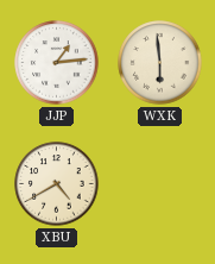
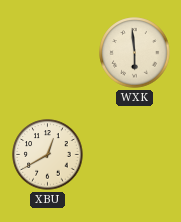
JJP: 1:14 -> none (57, 63)
XBU: 4:40 -> 12:40 (48, 155)
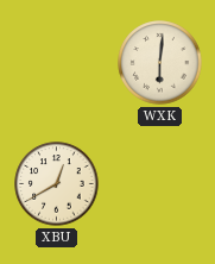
WXK: 5:59 -> 6:01 (160, 63)
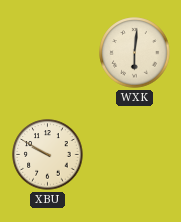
XBU: 12:40 -> 9:50 (48, 155)
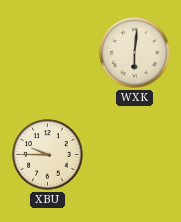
XBU: 9:50 -> 9:45 (48, 155)
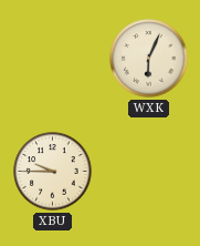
WXK: 6:01 -> 6:04 (149, 59)
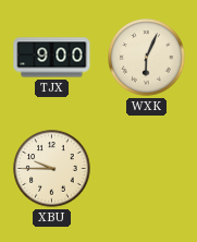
TJX: none -> 9:00 (52, 58)
